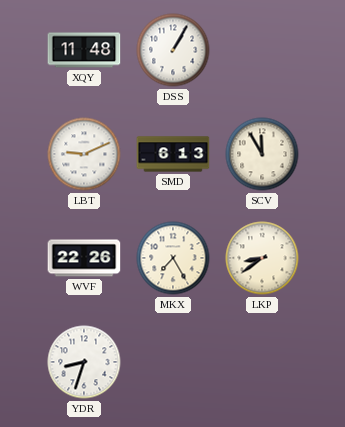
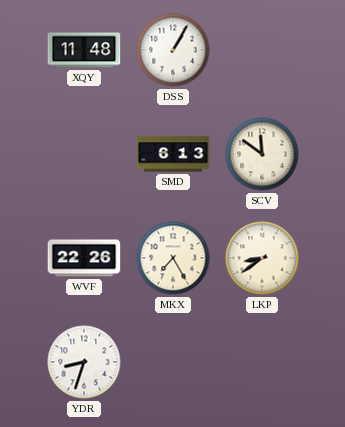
LBT: 9:11 -> none (84, 154)
SCV: 11:55 -> 11:51 (262, 154)
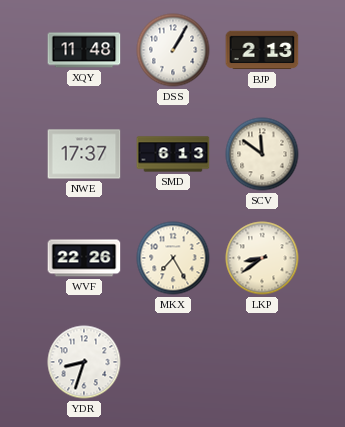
BJP: none -> 2:13 (262, 50)
NWE: none -> 17:37 (84, 154)
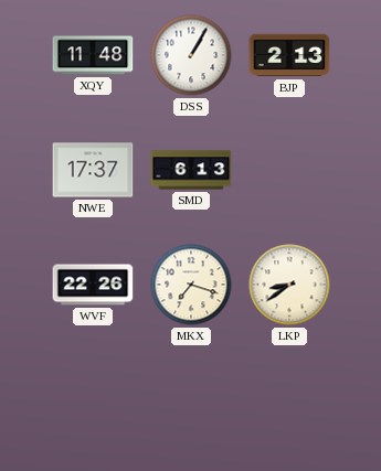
SCV: 11:51 -> none (262, 154)
MKX: 7:25 -> 7:18 (191, 285)
YDR: 8:33 -> none (84, 362)
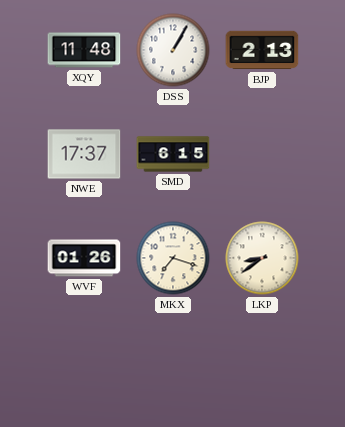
SMD: 6:13 -> 6:15 (173, 154)
WVF: 22:26 -> 01:26 (84, 258)
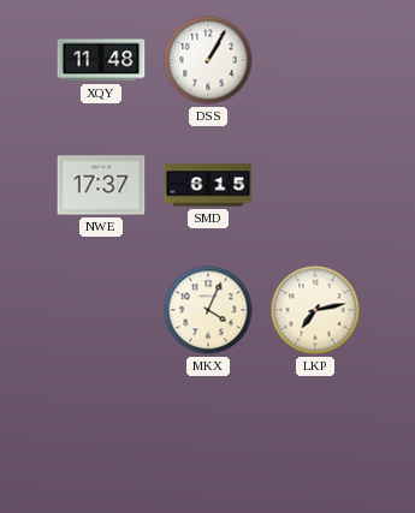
BJP: 2:13 -> none (262, 50)
WVF: 01:26 -> none (84, 258)
MKX: 7:18 -> 4:04 (208, 310)
LKP: 8:39 -> 7:13 (315, 310)
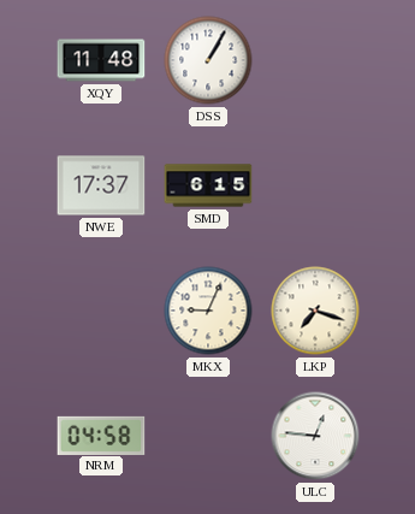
MKX: 4:04 -> 9:04 (208, 311)
LKP: 7:13 -> 7:18 (315, 311)
NRM: none -> 04:58 (101, 435)
ULC: none -> 12:46 (315, 436)
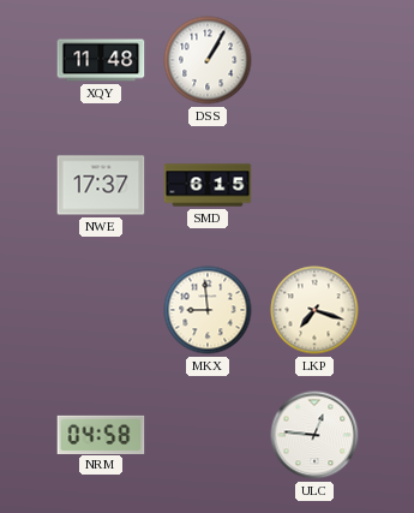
MKX: 9:04 -> 8:59 (208, 310)
